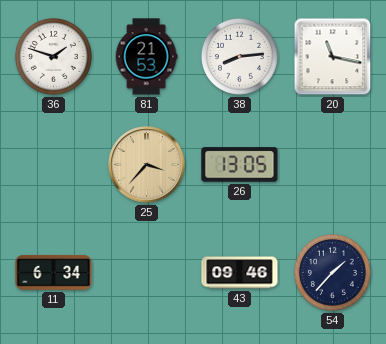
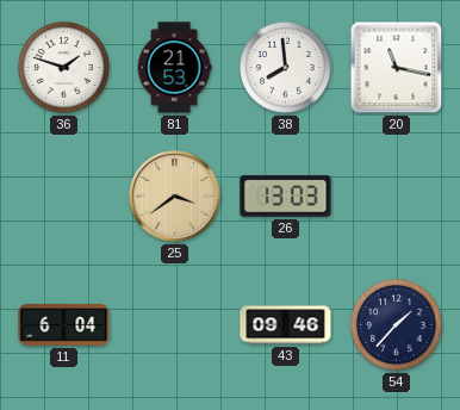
38: 8:14 -> 7:59 (285, 67)
25: 3:37 -> 3:39 (175, 197)
26: 13:05 -> 13:03 (286, 197)
11: 6:34 -> 6:04 (64, 324)
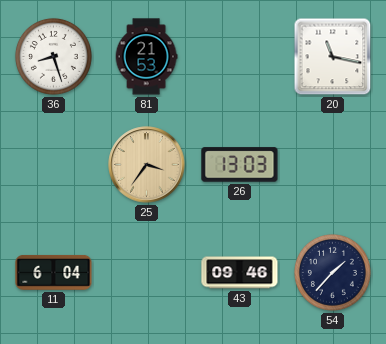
36: 1:48 -> 8:27 (53, 56)
38: 7:59 -> none (285, 67)
25: 3:39 -> 3:36 (147, 165)
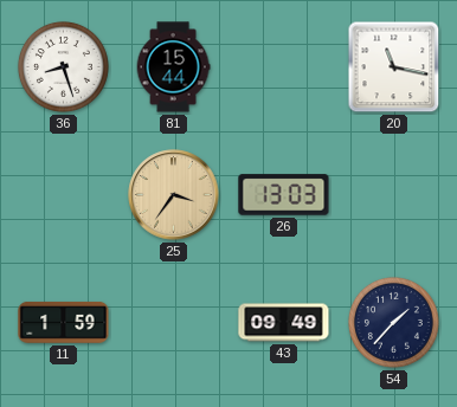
81: 21:53 -> 15:44 (173, 67)
11: 6:04 -> 1:59 (64, 322)
43: 09:46 -> 09:49 (284, 323)
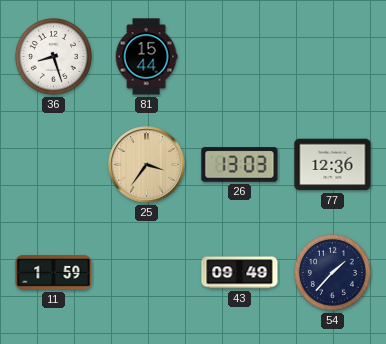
20: 11:17 -> none (394, 67)
77: none -> 12:36 (333, 165)
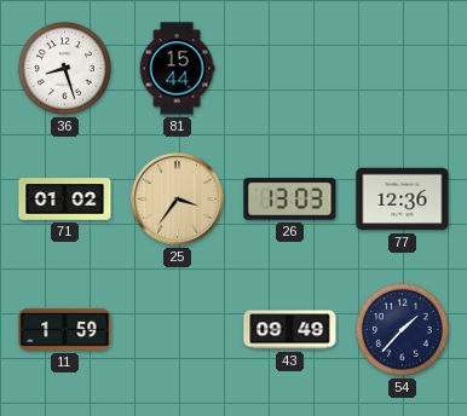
71: none -> 01:02 (65, 200)
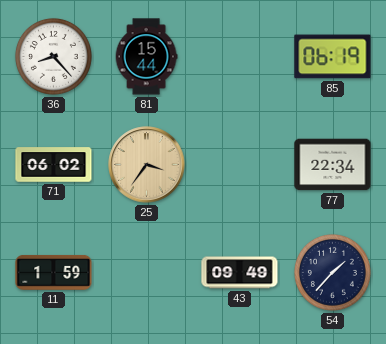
36: 8:27 -> 8:23 (53, 56)
85: none -> 06:19 (333, 57)
71: 01:02 -> 06:02 (54, 165)
26: 13:03 -> none (290, 200)
77: 12:36 -> 22:34 (333, 165)
